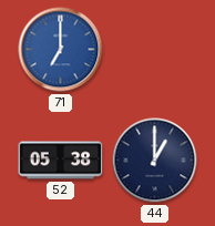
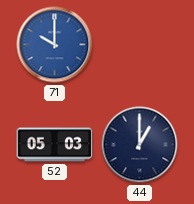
71: 7:00 -> 10:00 (55, 45)
52: 05:38 -> 05:03 (55, 145)
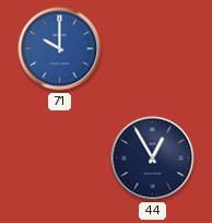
52: 05:03 -> none (55, 145)
44: 1:00 -> 12:55 (153, 159)
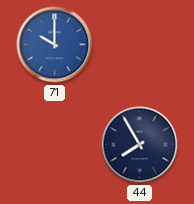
44: 12:55 -> 7:55 (140, 145)
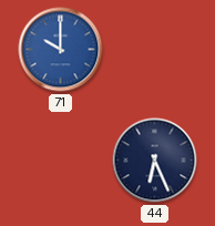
44: 7:55 -> 6:26 (155, 161)
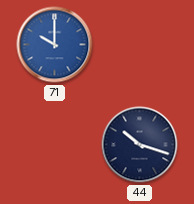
44: 6:26 -> 10:18 (140, 145)
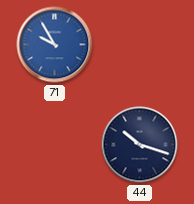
71: 10:00 -> 9:55 (55, 45)
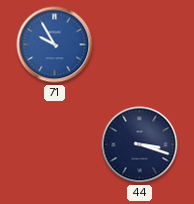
44: 10:18 -> 3:18 (140, 145)
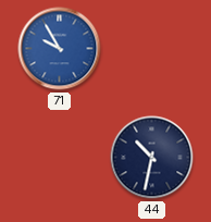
44: 3:18 -> 10:32 (152, 158)
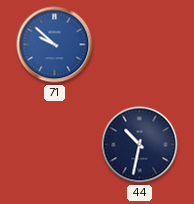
71: 9:55 -> 9:52 (55, 45)
